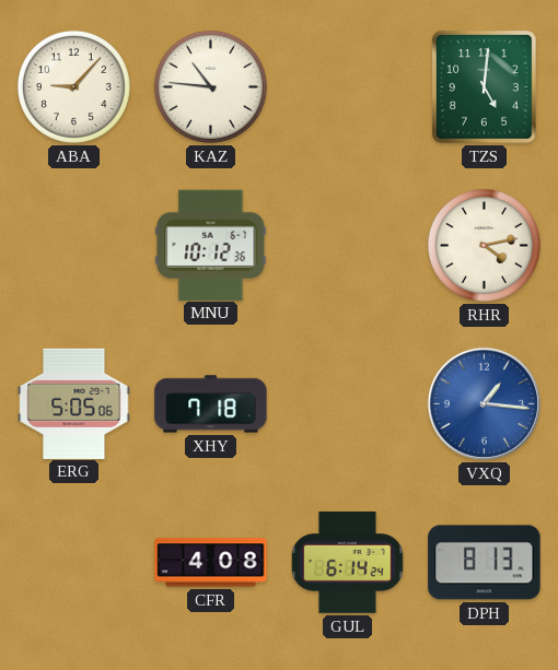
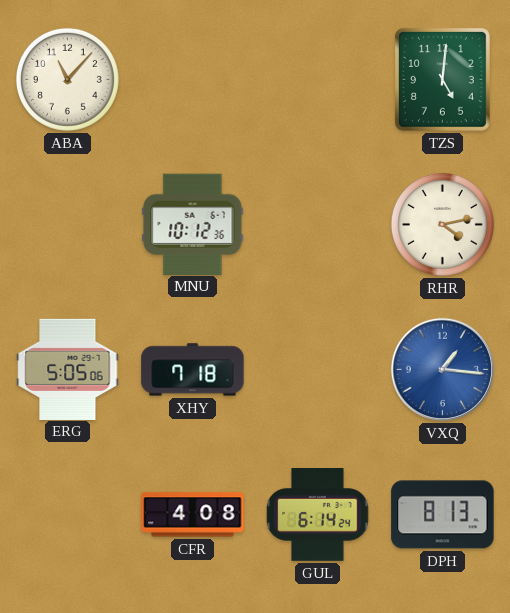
ABA: 9:07 -> 11:07 (67, 79)
KAZ: 10:46 -> none (210, 86)
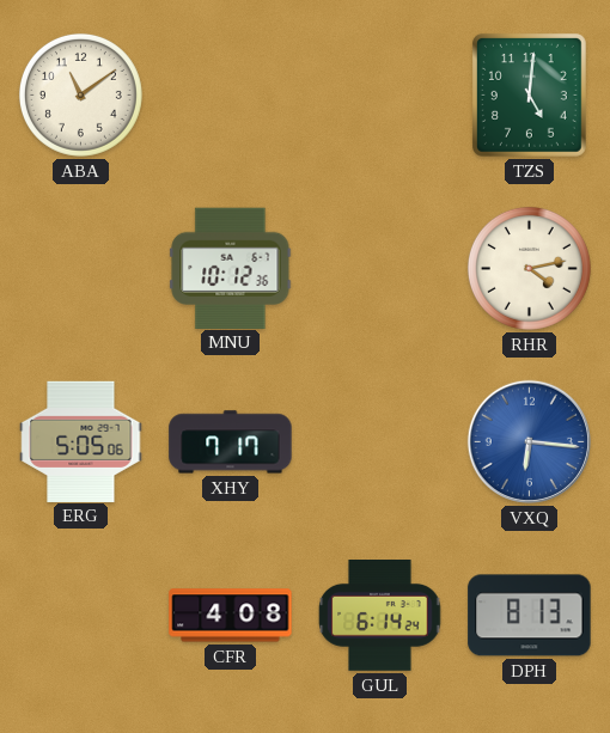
ABA: 11:07 -> 11:09 (80, 94)
XHY: 7:18 -> 7:17 (231, 442)
VXQ: 1:16 -> 6:16 (529, 441)
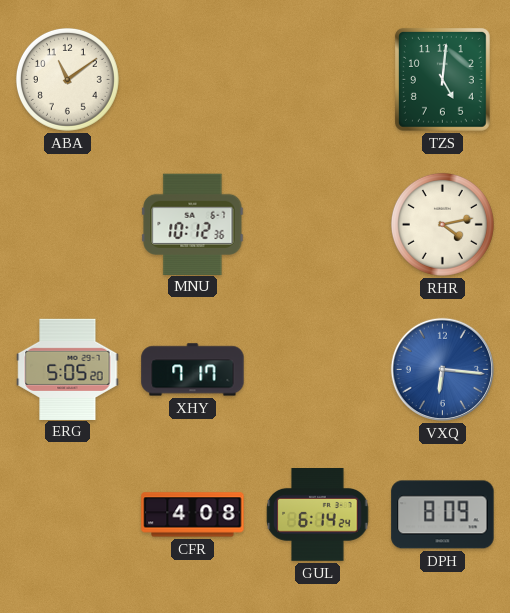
ERG: 5:05:06 -> 5:05:20 (68, 369)
DPH: 8:13 -> 8:09 (443, 515)
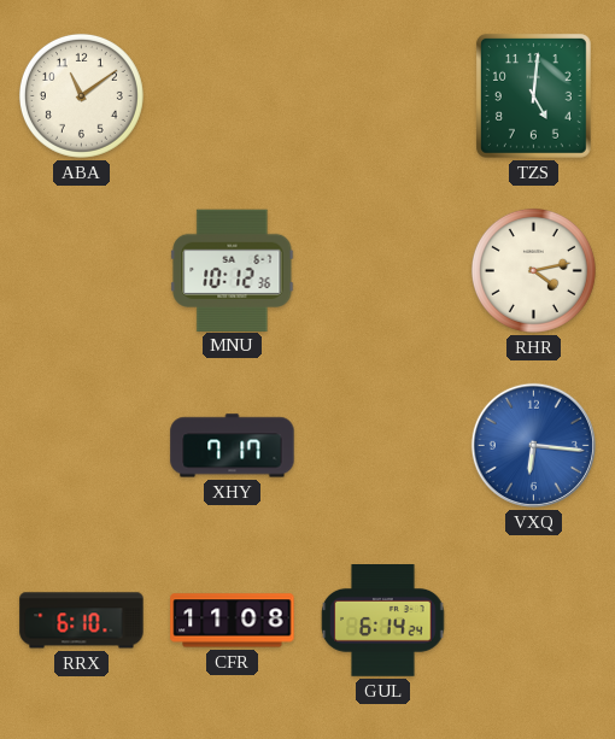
ERG: 5:05 -> none (68, 369)
RRX: none -> 6:10 (82, 621)
CFR: 4:08 -> 11:08 (233, 621)
DPH: 8:09 -> none (443, 515)
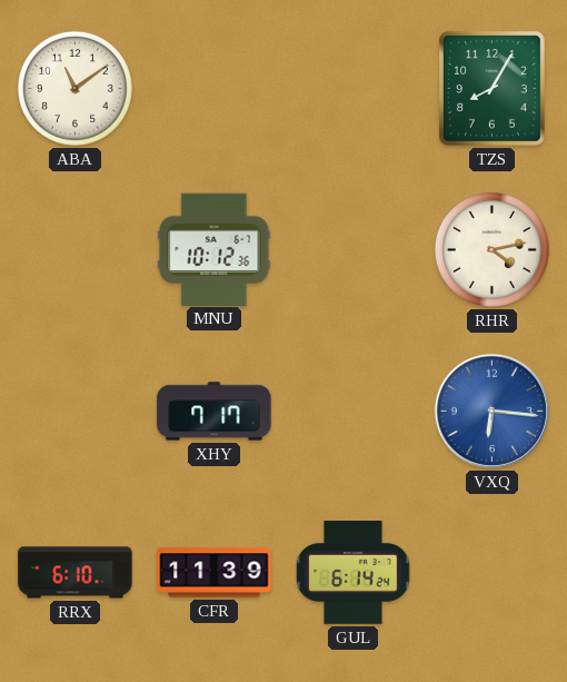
TZS: 5:01 -> 8:05 (491, 88)
CFR: 11:08 -> 11:39 (215, 573)
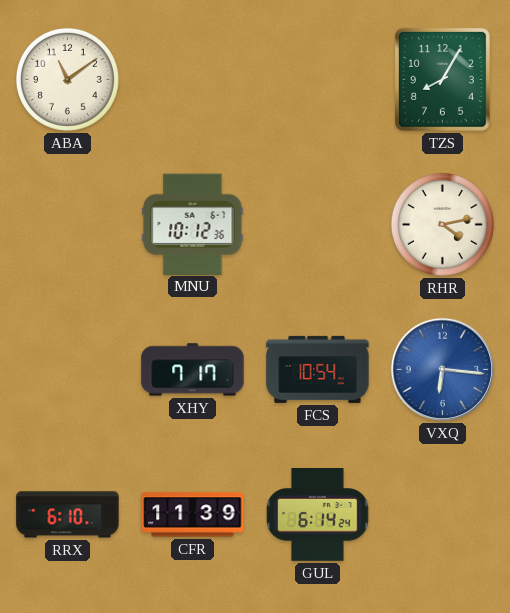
FCS: none -> 10:54 (318, 369)
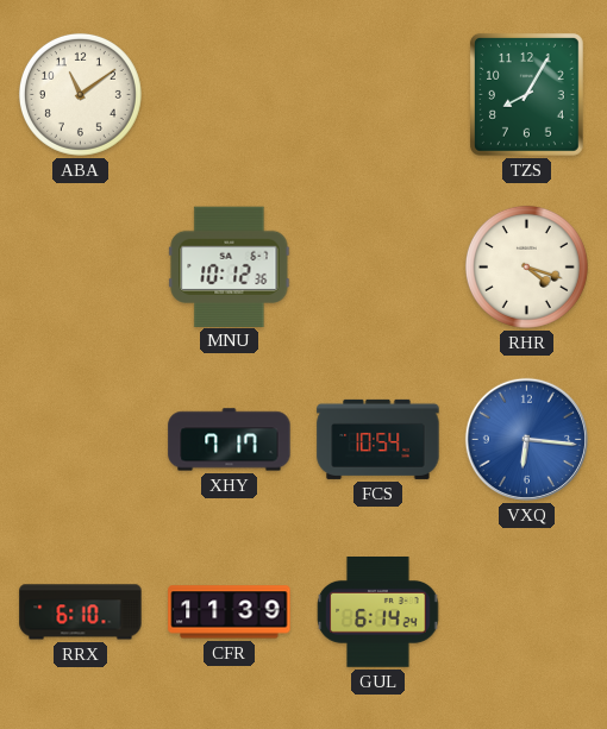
RHR: 4:13 -> 4:18 (526, 266)
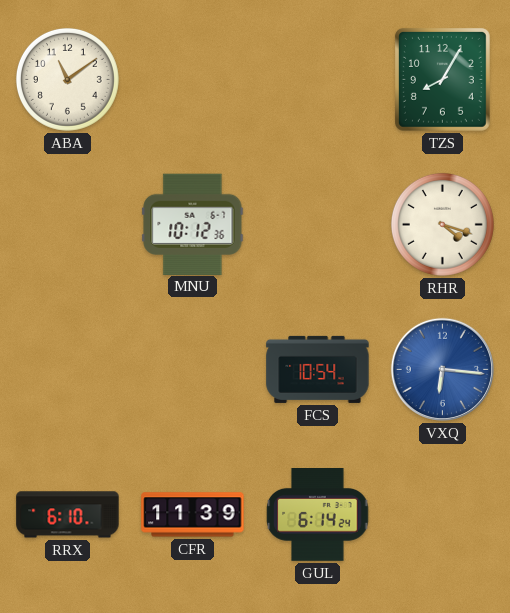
XHY: 7:17 -> none (230, 440)
